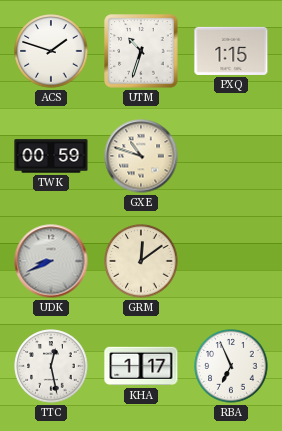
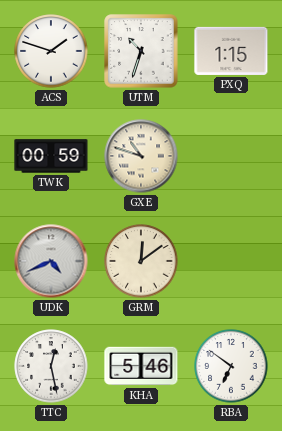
UDK: 8:41 -> 4:41 (51, 261)
KHA: 1:17 -> 5:46 (141, 366)
RBA: 6:56 -> 6:51 (231, 366)
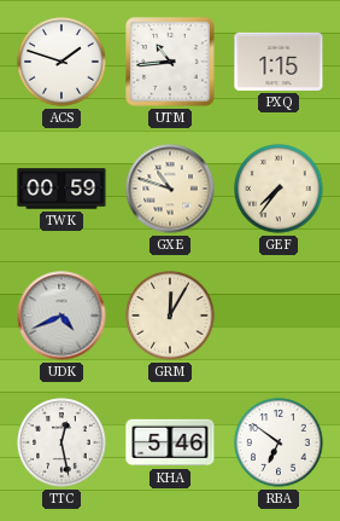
UTM: 10:33 -> 10:44 (170, 62)
GEF: none -> 7:36 (279, 189)
GRM: 12:09 -> 12:05 (170, 316)
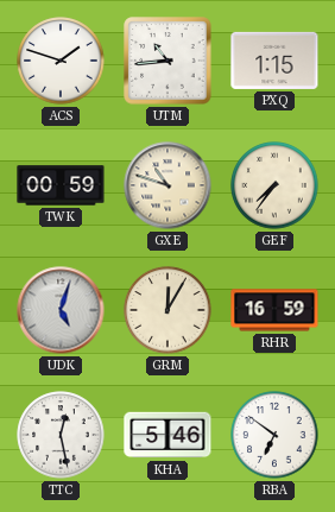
UDK: 4:41 -> 5:03 (61, 310)
RHR: none -> 16:59 (274, 310)
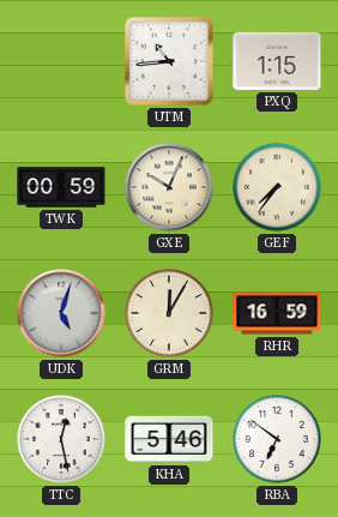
ACS: 1:48 -> none (61, 61)
GXE: 10:48 -> 10:04 (169, 187)
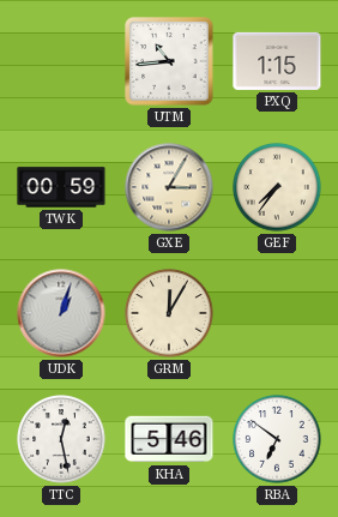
GXE: 10:04 -> 3:05 (169, 187)
UDK: 5:03 -> 1:03 (61, 313)
RHR: 16:59 -> none (277, 313)
